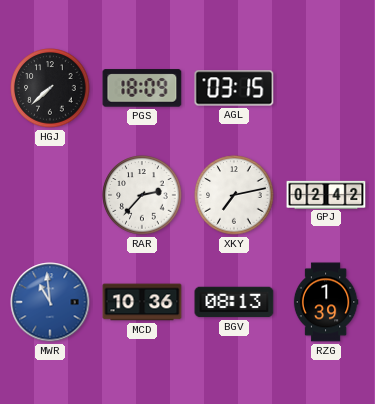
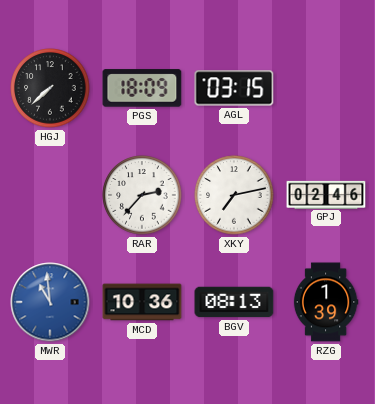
GPJ: 02:42 -> 02:46 (326, 194)
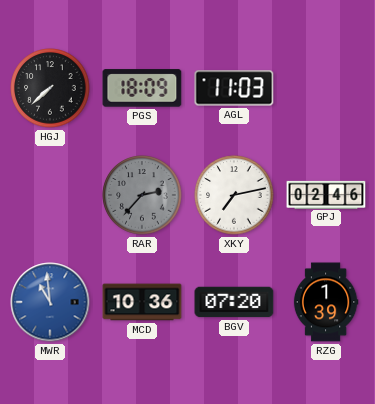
AGL: 03:15 -> 11:03 (234, 88)
RAR dial: white -> grey (142, 195)
BGV: 08:13 -> 07:20 (234, 302)
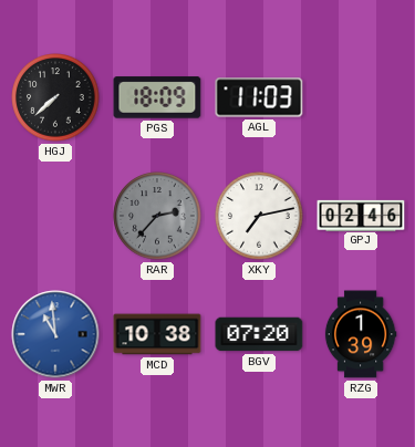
MCD: 10:36 -> 10:38 (157, 334)
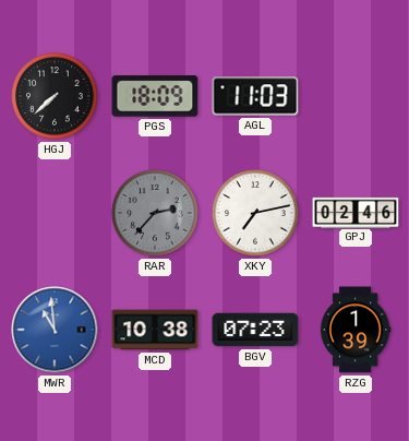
BGV: 07:20 -> 07:23 (255, 330)
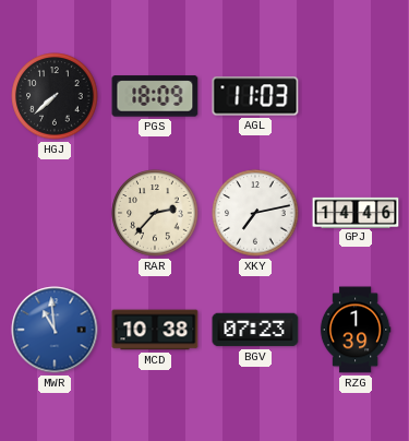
RAR dial: grey -> cream (155, 213)
GPJ: 02:46 -> 14:46 (356, 212)
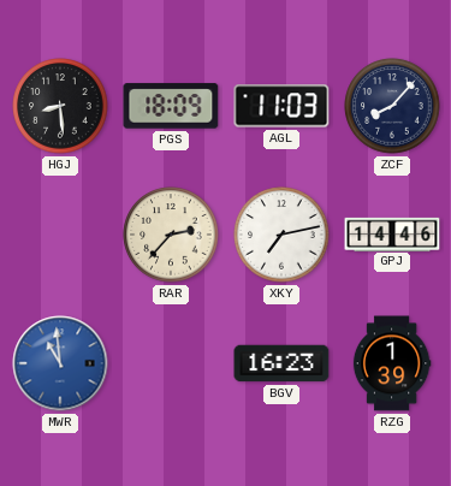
HGJ: 7:38 -> 8:29 (60, 106)
ZCF: none -> 8:07 (392, 106)
MCD: 10:38 -> none (155, 330)
BGV: 07:23 -> 16:23 (281, 363)
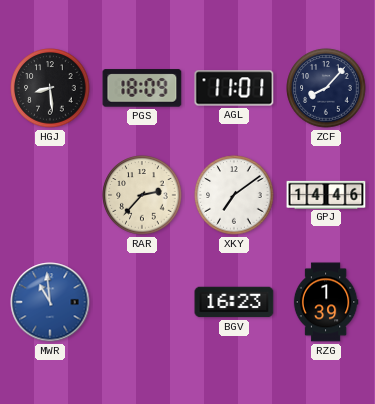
AGL: 11:03 -> 11:01 (234, 88)
XKY: 7:13 -> 7:09 (234, 195)
